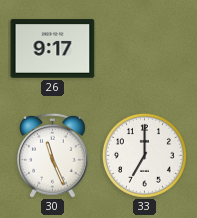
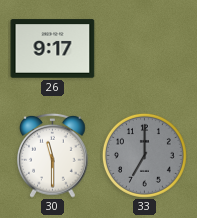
30: 11:26 -> 11:30 (53, 155)
33 dial: white -> grey (144, 155)
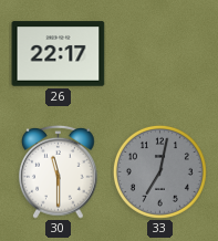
26: 9:17 -> 22:17 (59, 54)
33: 7:00 -> 7:02 (159, 171)
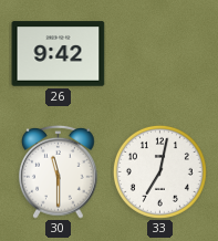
26: 22:17 -> 9:42 (59, 54)
33 dial: grey -> white (159, 171)
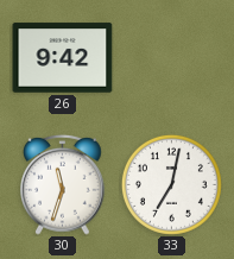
30: 11:30 -> 11:33 (63, 184)
